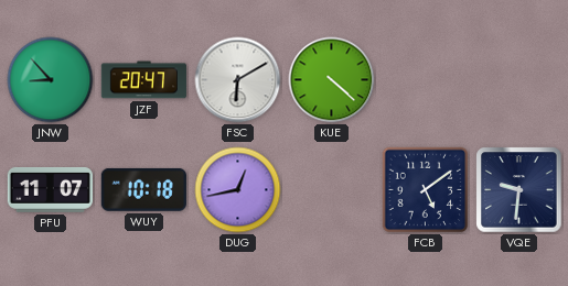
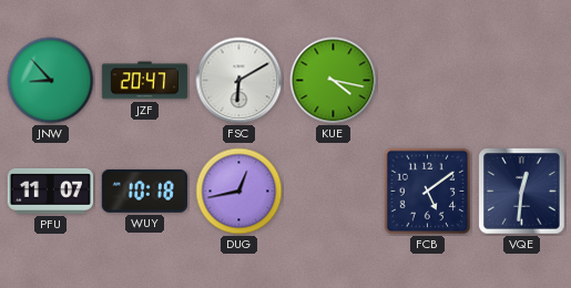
KUE: 4:22 -> 4:17 (334, 81)
VQE: 9:31 -> 12:31 (522, 192)
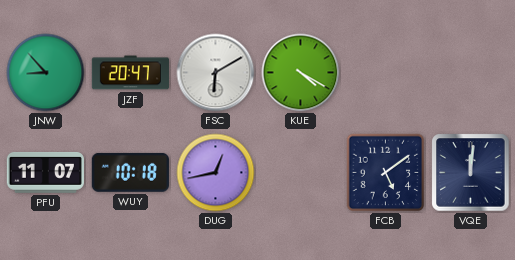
KUE: 4:17 -> 4:20 (301, 73)
VQE: 12:31 -> 12:01 (471, 173)
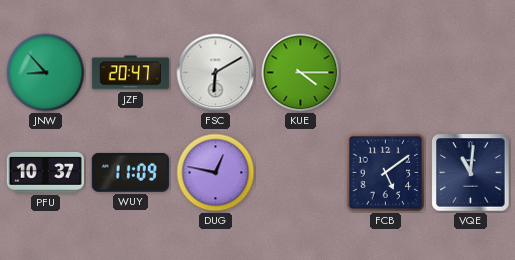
KUE: 4:20 -> 4:15 (301, 73)
PFU: 11:07 -> 10:37 (45, 172)
WUY: 10:18 -> 11:09 (130, 172)
DUG: 12:43 -> 12:47 (216, 173)
VQE: 12:01 -> 11:01 (471, 173)
